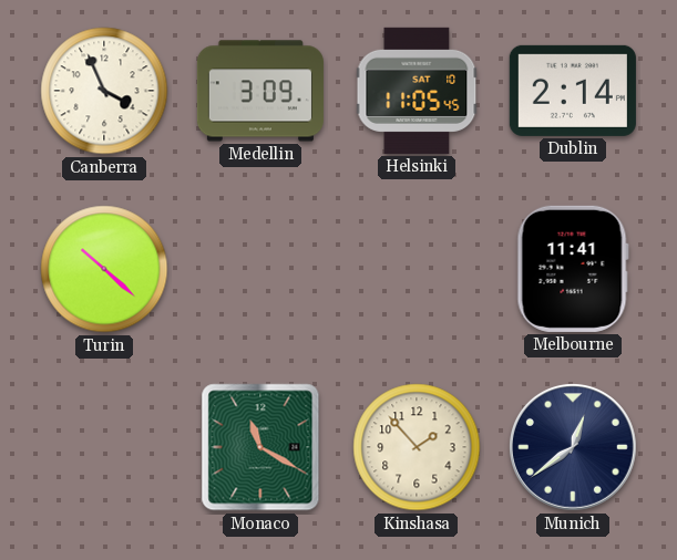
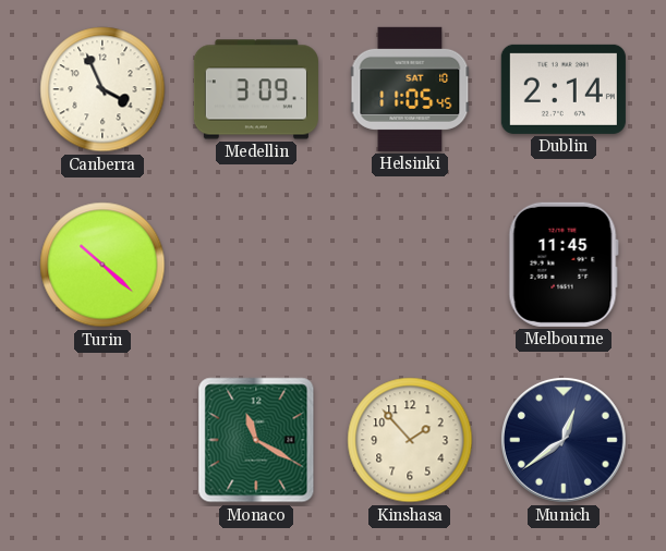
Melbourne: 11:41 -> 11:45 (564, 265)
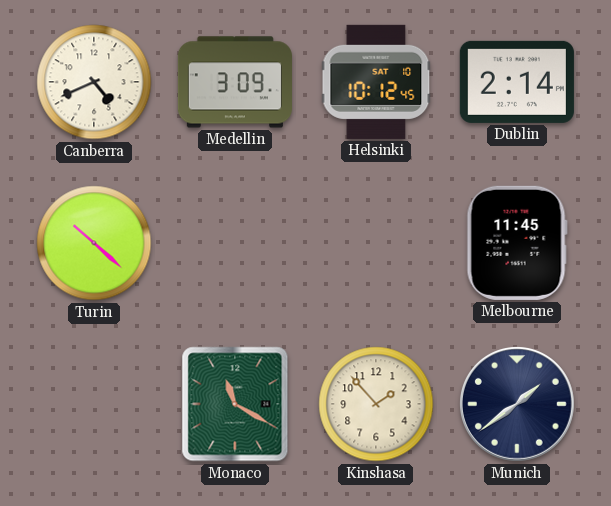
Canberra: 3:56 -> 4:41 (94, 82)
Helsinki: 11:05 -> 10:12 (376, 82)
Munich: 12:39 -> 1:39 (517, 404)
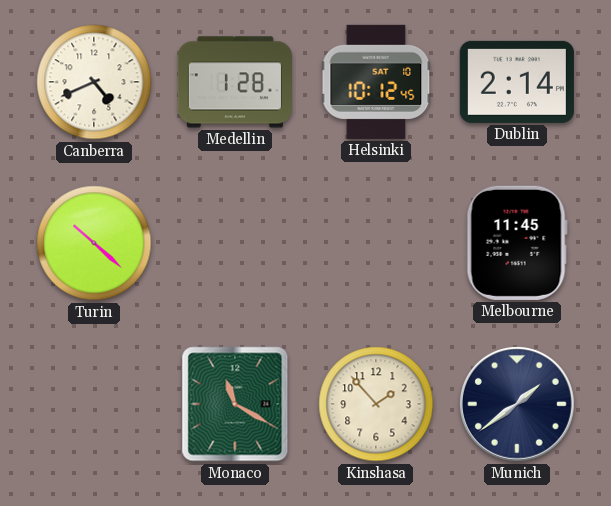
Medellin: 3:09 -> 1:28 (235, 82)
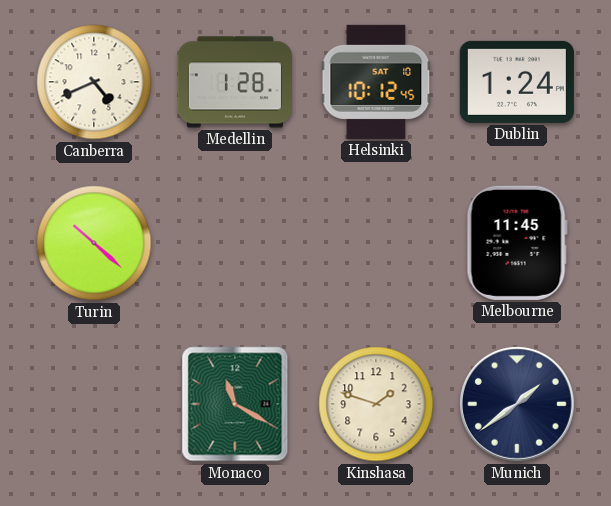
Dublin: 2:14 -> 1:24 (517, 82)
Kinshasa: 1:53 -> 1:48 (376, 404)
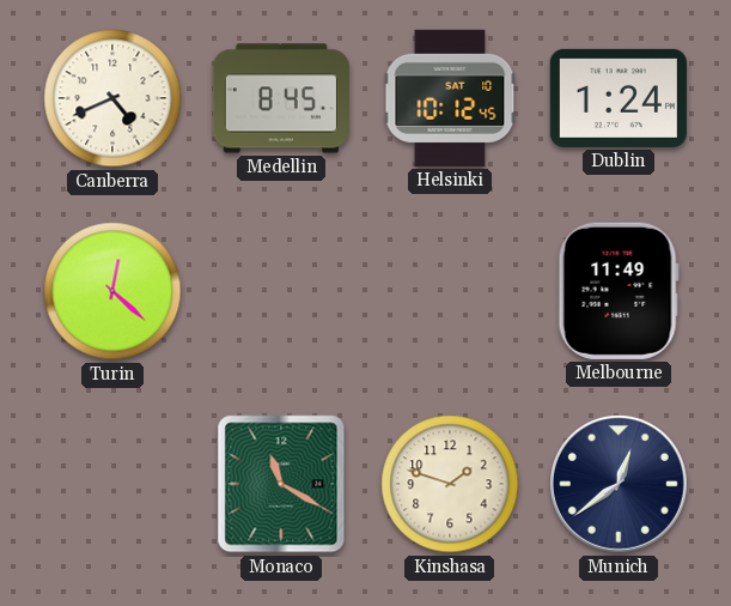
Medellin: 1:28 -> 8:45 (281, 98)
Turin: 10:22 -> 12:22 (112, 291)
Melbourne: 11:45 -> 11:49 (619, 291)
Munich: 1:39 -> 12:39 (619, 484)
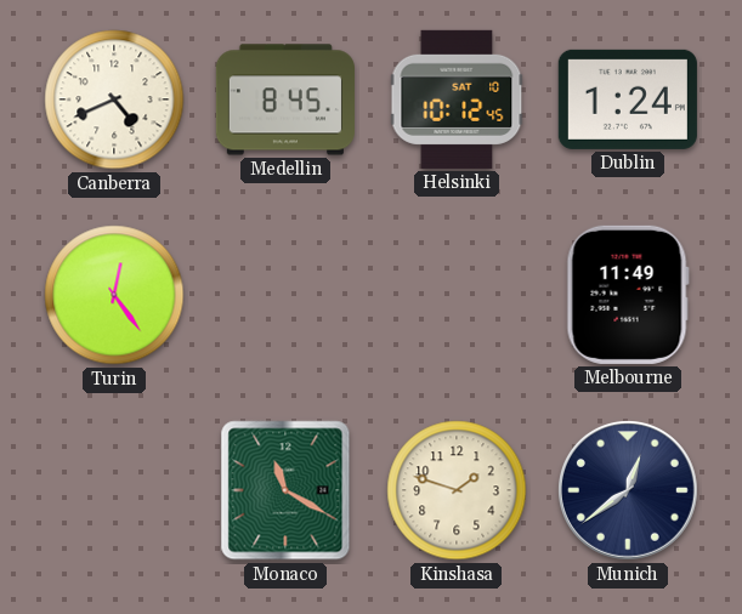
Turin: 12:22 -> 12:24 (114, 295)
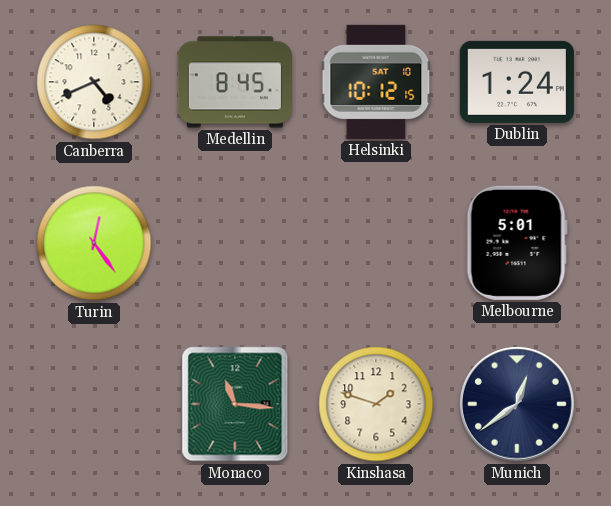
Helsinki: 10:12:45 -> 10:12:15 (376, 82)
Melbourne: 11:49 -> 5:01 (517, 243)
Monaco: 11:20 -> 11:16 (235, 404)
